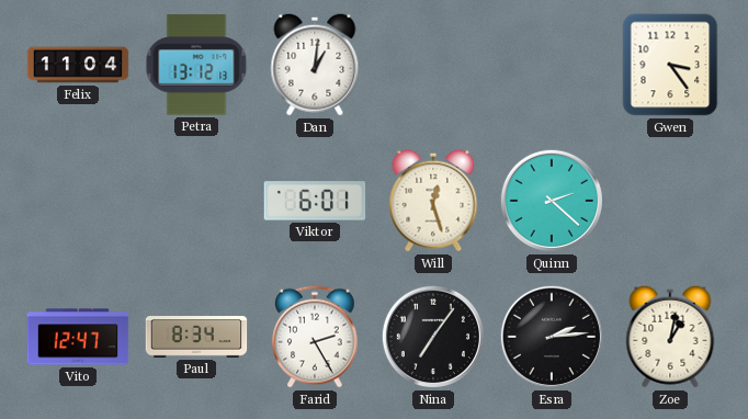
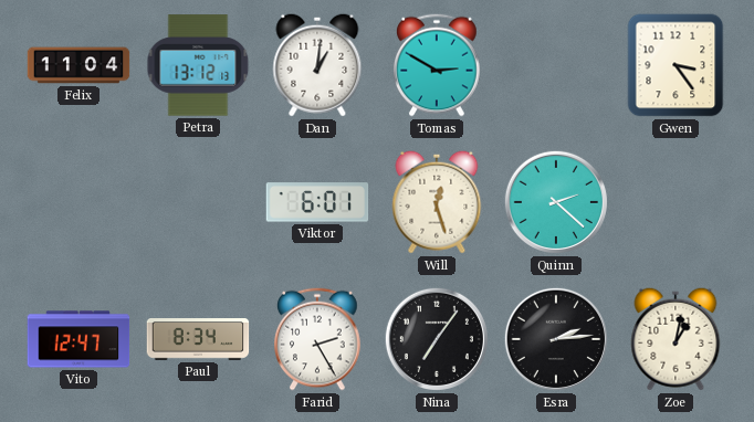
Tomas: none -> 2:50 (437, 65)
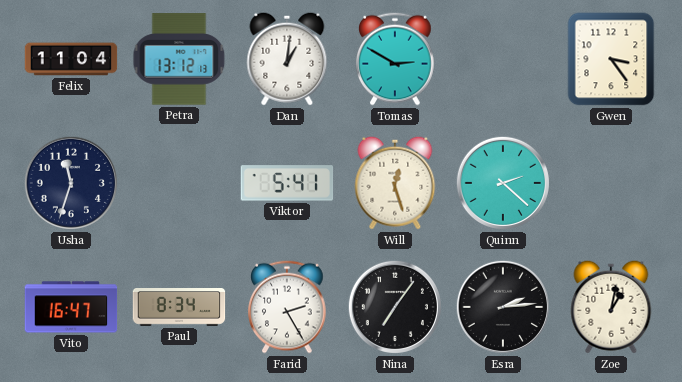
Usha: none -> 11:33 (71, 183)
Viktor: 6:01 -> 5:41 (287, 183)
Vito: 12:47 -> 16:47 (71, 307)
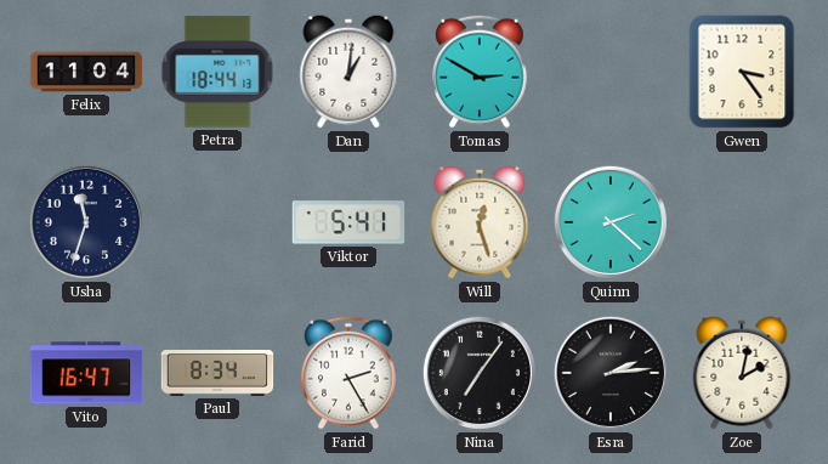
Petra: 13:12 -> 18:44 (217, 72)
Zoe: 1:02 -> 2:02 (742, 373)
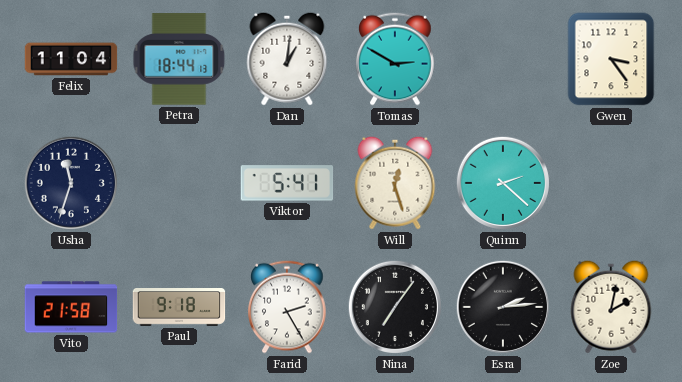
Vito: 16:47 -> 21:58 (71, 307)
Paul: 8:34 -> 9:18 (179, 308)
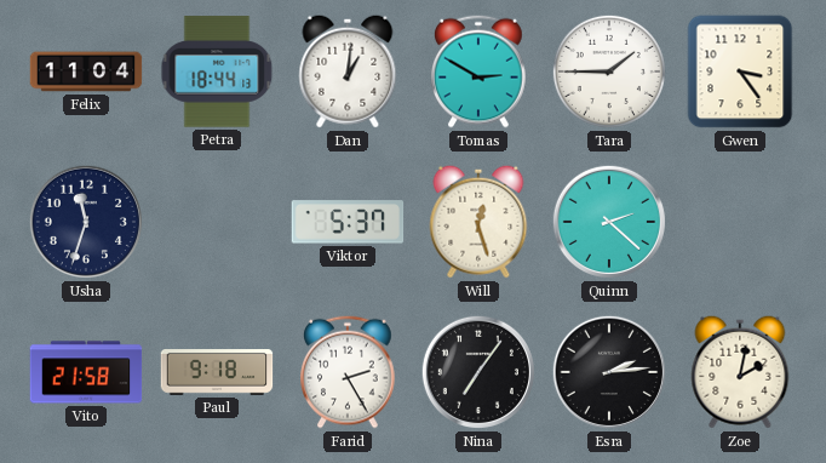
Tara: none -> 1:45 (609, 72)
Viktor: 5:41 -> 5:37 (348, 222)
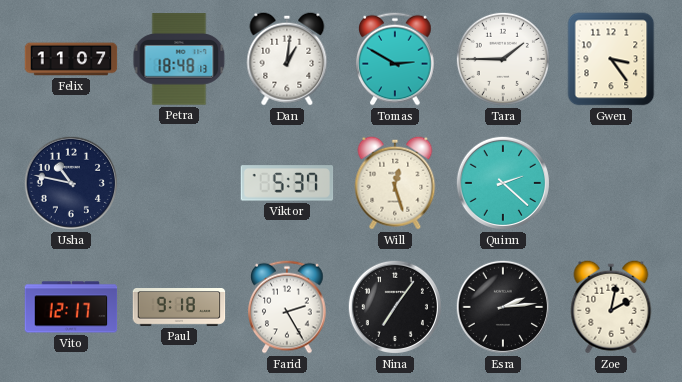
Felix: 11:04 -> 11:07 (71, 59)
Petra: 18:44 -> 18:48 (179, 59)
Usha: 11:33 -> 10:47 (71, 183)
Vito: 21:58 -> 12:17 (71, 307)
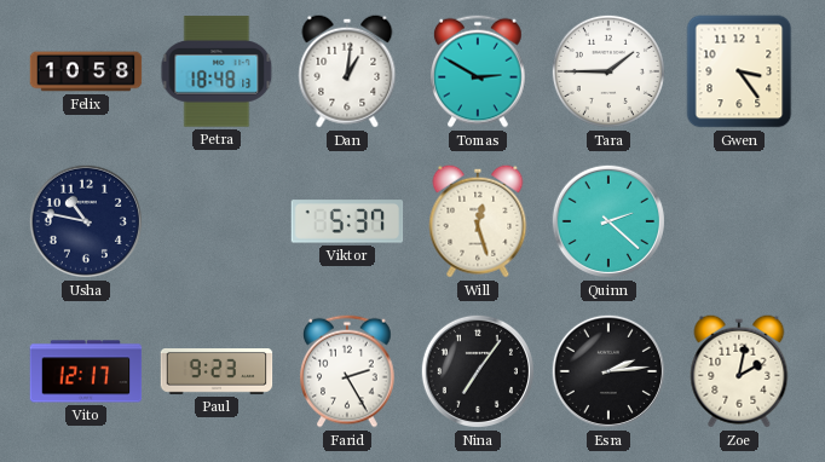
Felix: 11:07 -> 10:58 (86, 71)
Paul: 9:18 -> 9:23 (217, 373)
